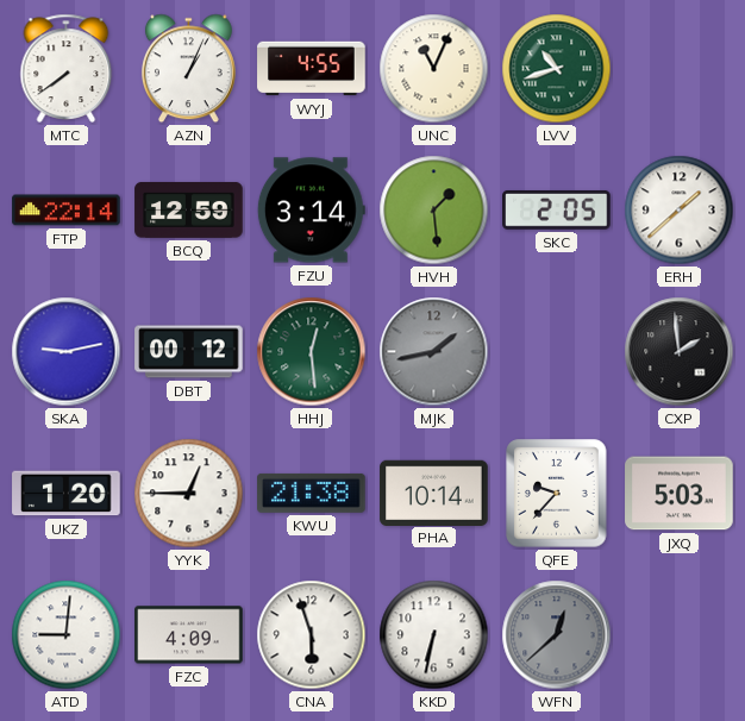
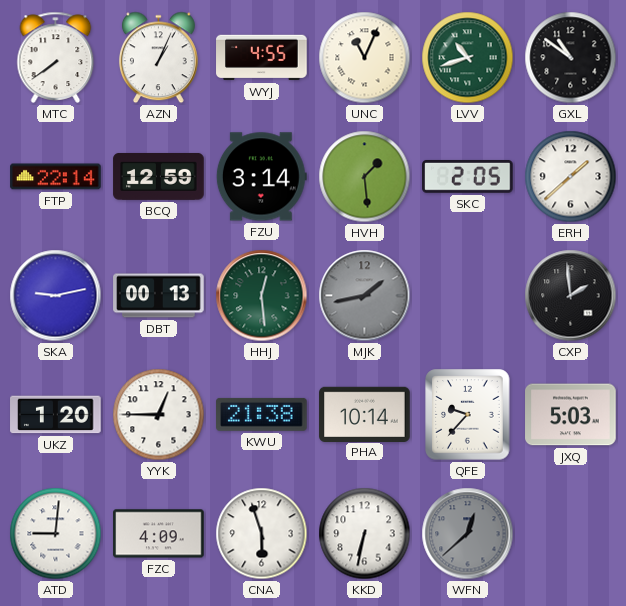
GXL: none -> 10:51 (571, 58)
DBT: 00:12 -> 00:13 (159, 296)
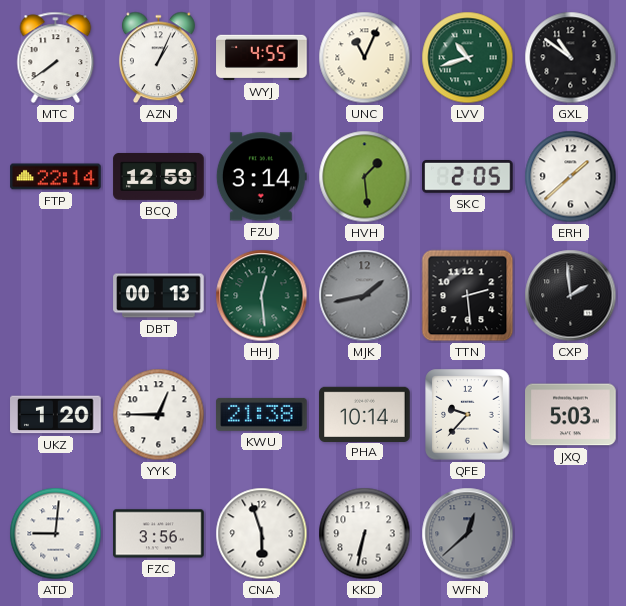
SKA: 9:13 -> none (56, 296)
TTN: none -> 2:29 (468, 296)
FZC: 4:09 -> 3:56 (159, 534)
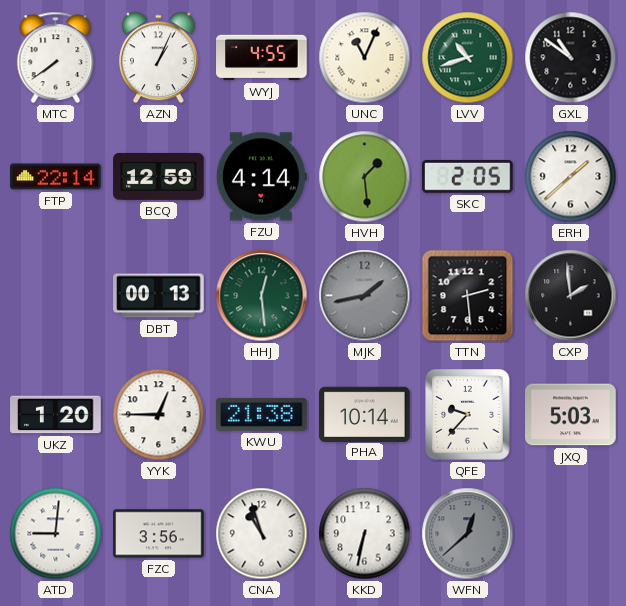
FZU: 3:14 -> 4:14 (261, 177)
CNA: 5:57 -> 10:57 (262, 534)
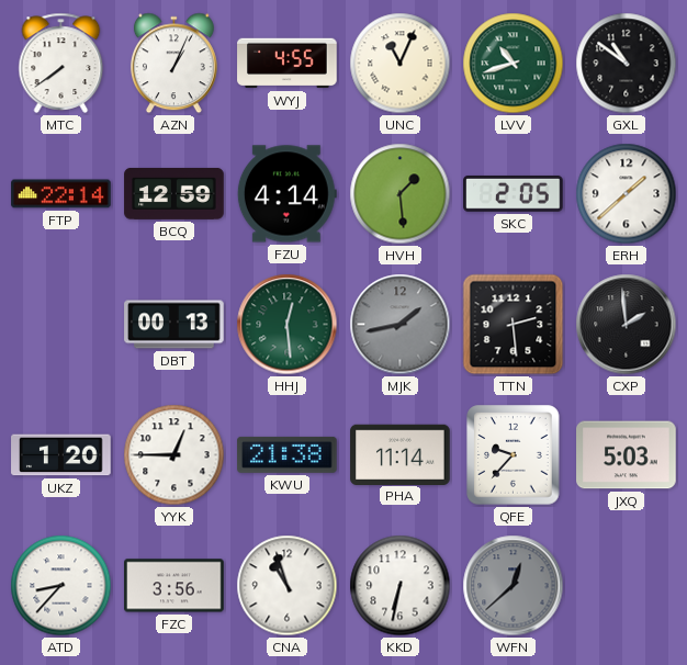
PHA: 10:14 -> 11:14 (401, 454)
ATD: 9:01 -> 8:37 (61, 586)
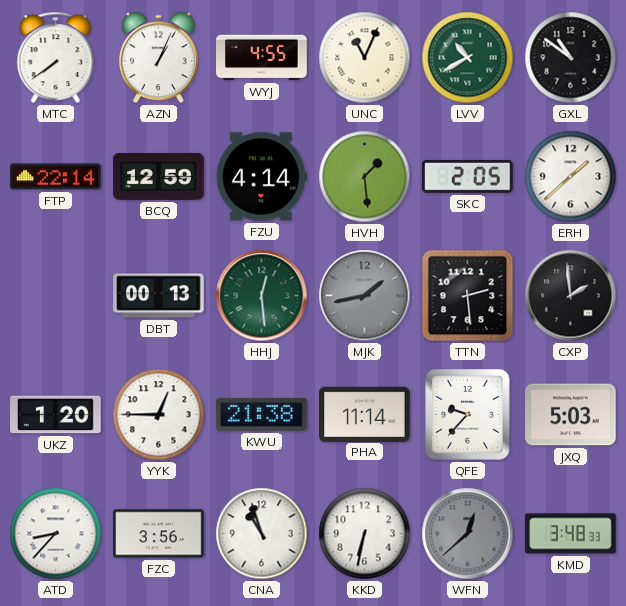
LVV: 10:42 -> 10:40 (468, 58)
KMD: none -> 3:48 (571, 534)
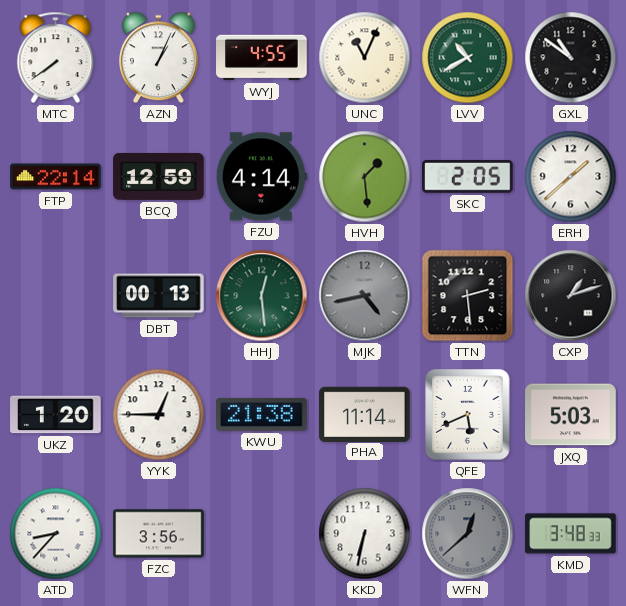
MJK: 1:43 -> 4:43 (365, 296)
CXP: 1:59 -> 1:12 (571, 296)
QFE: 9:37 -> 5:41 (468, 415)
CNA: 10:57 -> none (262, 534)
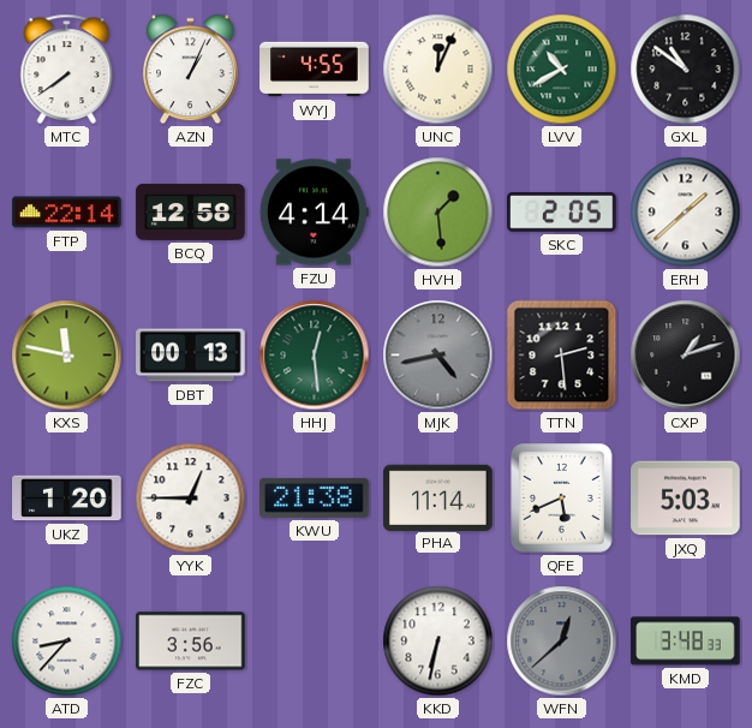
UNC: 11:04 -> 12:04 (438, 70)
BCQ: 12:59 -> 12:58 (191, 211)
KXS: none -> 11:47 (67, 356)
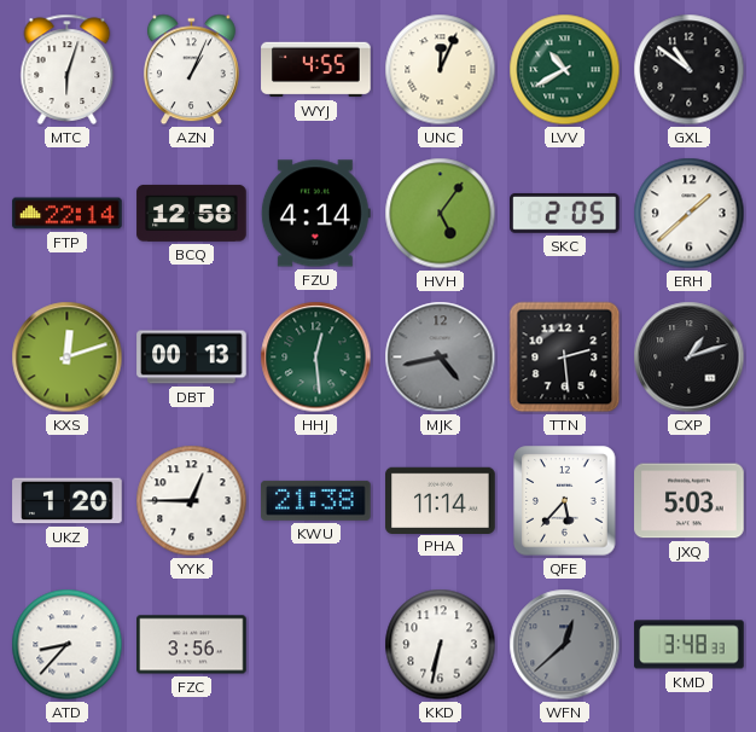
MTC: 7:39 -> 6:03 (68, 69)
HVH: 1:29 -> 5:06 (441, 214)
KXS: 11:47 -> 12:12 (68, 358)
QFE: 5:41 -> 5:37 (565, 501)
